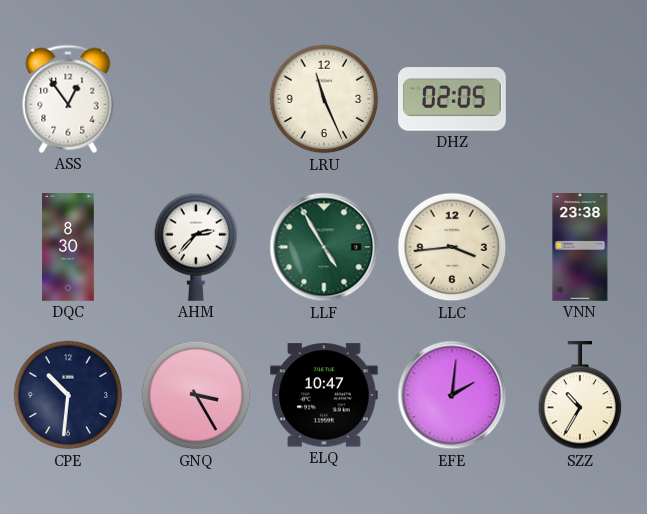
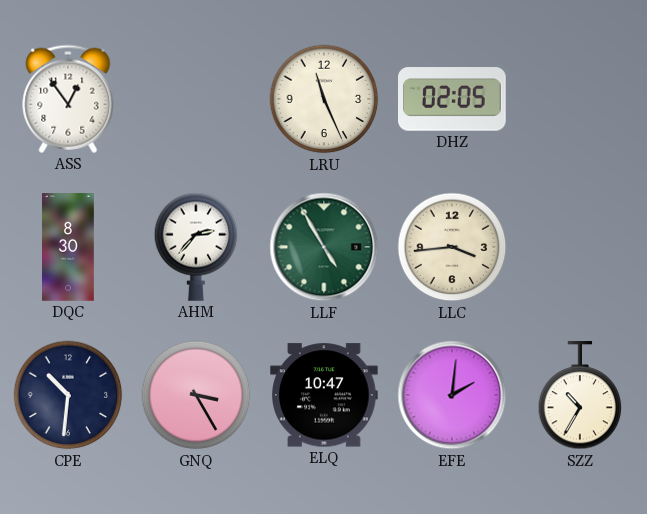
VNN: 23:38 -> none (580, 247)
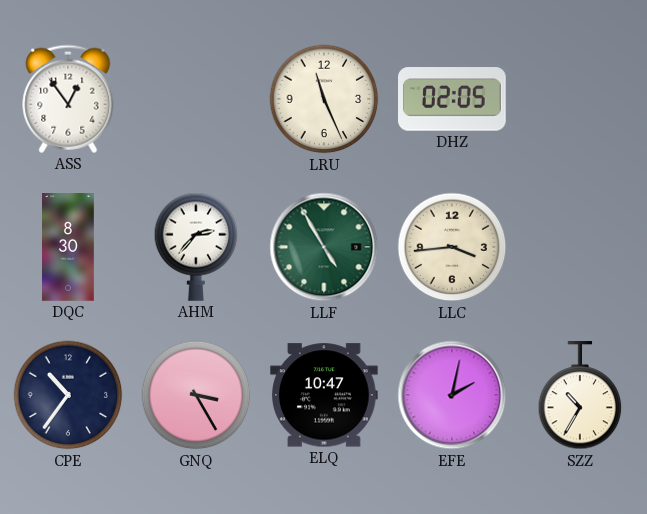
CPE: 10:31 -> 10:36 (68, 395)
EFE: 2:01 -> 2:02 (452, 395)
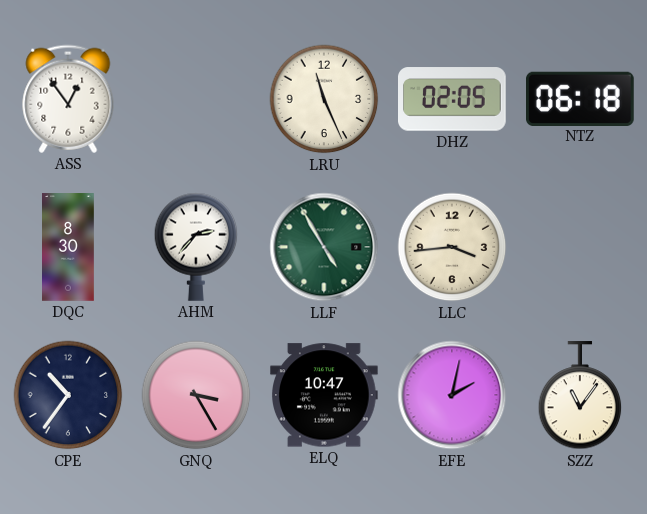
NTZ: none -> 06:18 (581, 98)
SZZ: 10:35 -> 11:06 (580, 396)
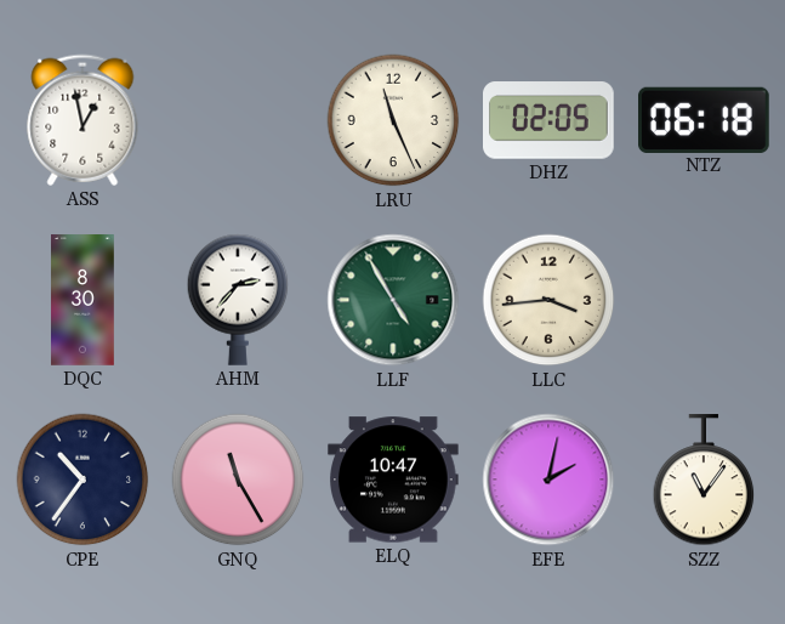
ASS: 12:54 -> 12:58 (83, 120)
GNQ: 3:25 -> 11:25 (238, 480)
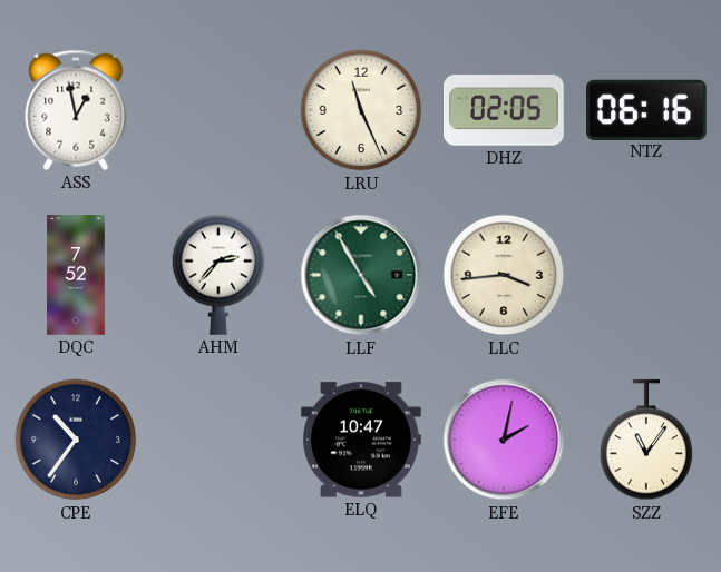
NTZ: 06:18 -> 06:16 (647, 109)
DQC: 8:30 -> 7:52 (76, 275)
GNQ: 11:25 -> none (238, 480)
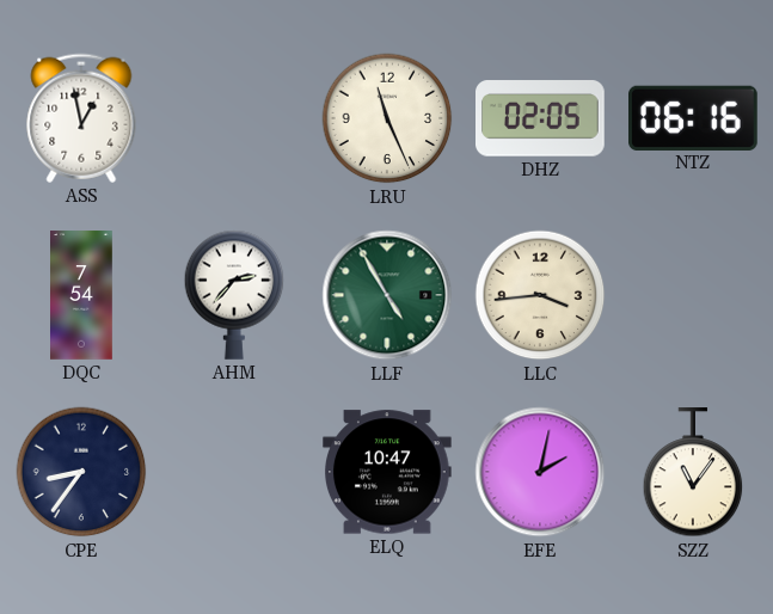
DQC: 7:52 -> 7:54 (81, 295)
CPE: 10:36 -> 8:36 (81, 472)
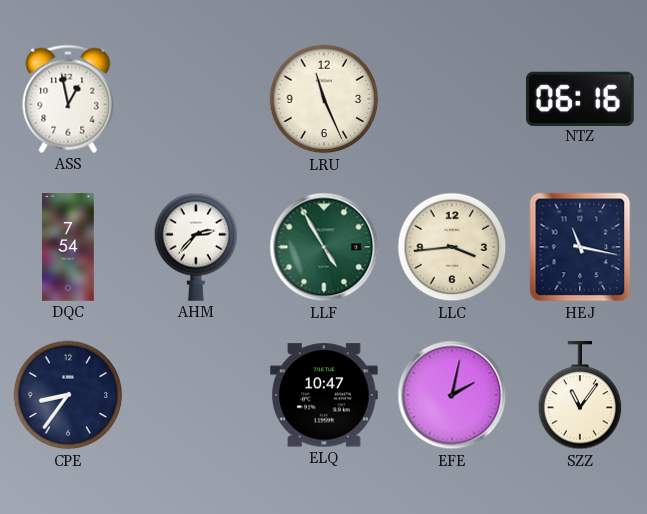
DHZ: 02:05 -> none (541, 118)
HEJ: none -> 11:17 (580, 247)
